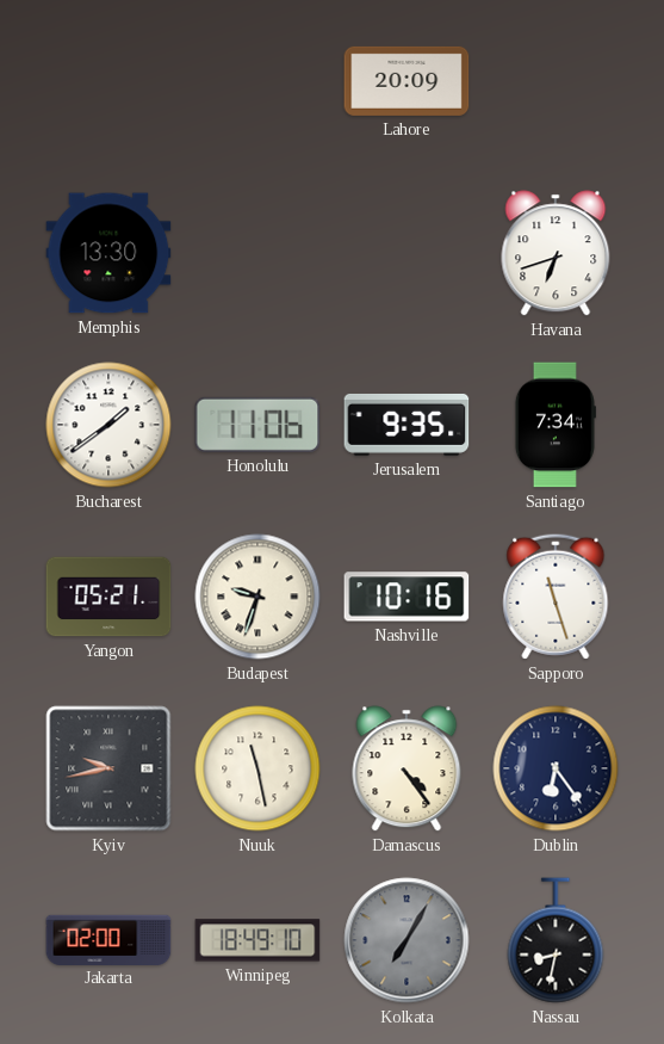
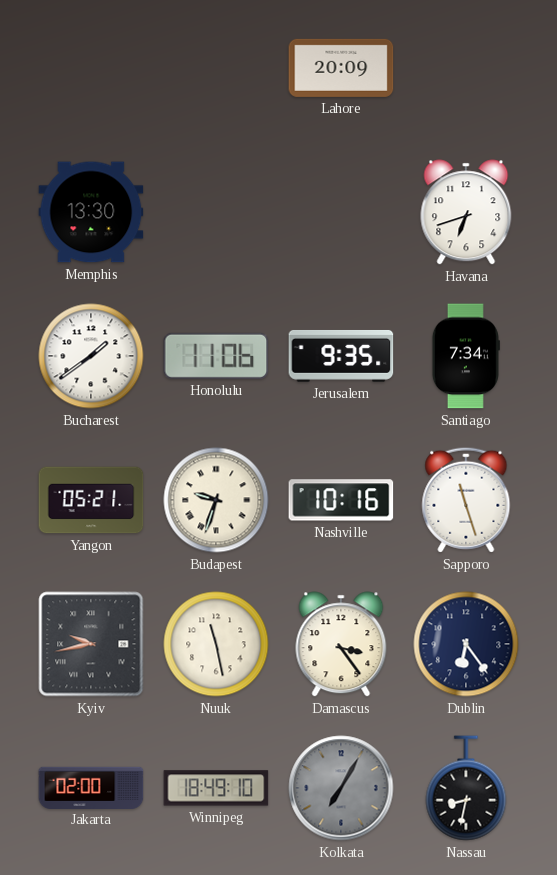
Damascus: 4:24 -> 3:24 (341, 644)
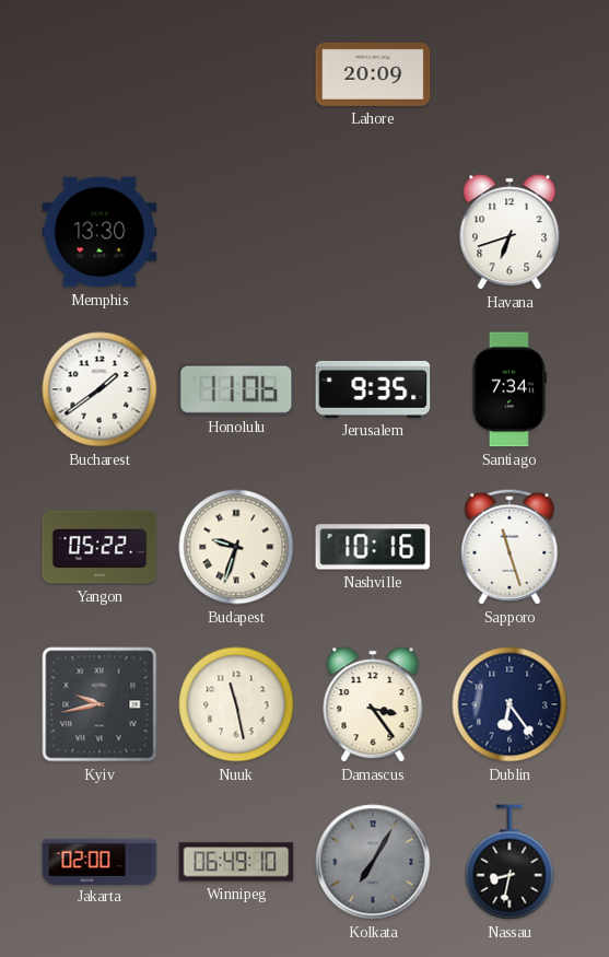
Yangon: 05:21 -> 05:22 (99, 547)
Winnipeg: 18:49 -> 06:49 (236, 862)
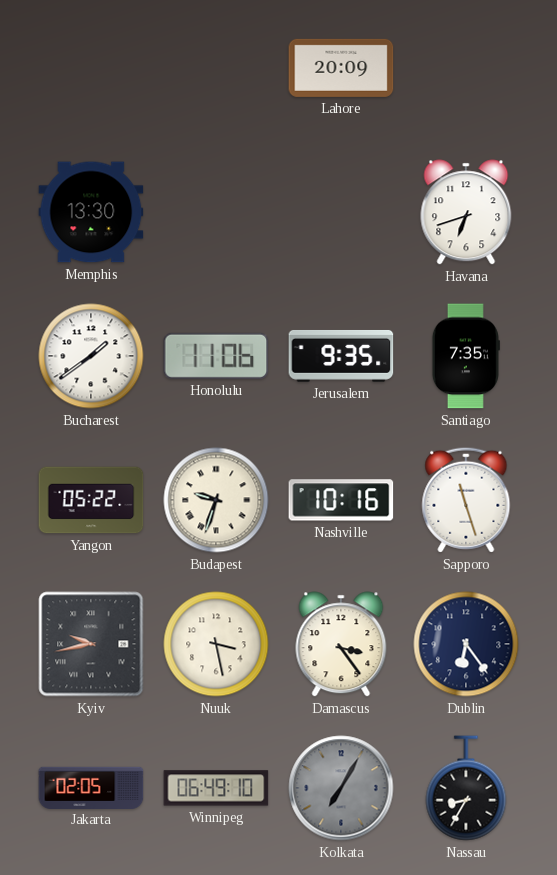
Santiago: 7:34 -> 7:35 (465, 356)
Nuuk: 11:28 -> 3:28 (216, 644)
Jakarta: 02:00 -> 02:05 (91, 787)
Nassau: 8:32 -> 8:35 (466, 788)
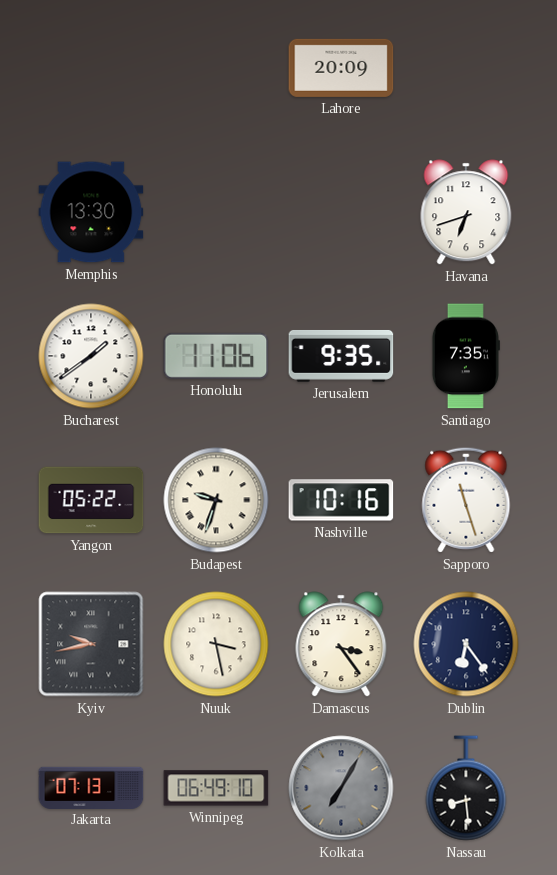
Jakarta: 02:05 -> 07:13 (91, 787)
Nassau: 8:35 -> 8:29 (466, 788)
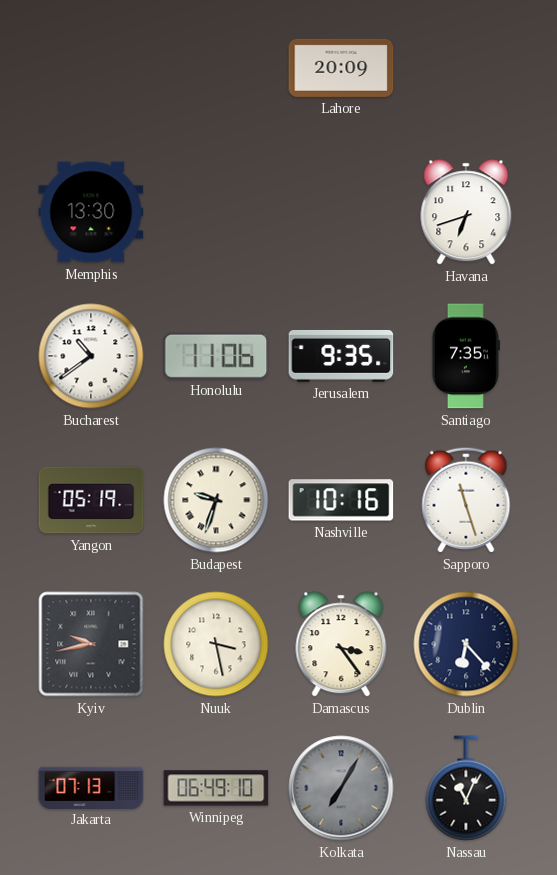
Bucharest: 1:39 -> 10:39 (91, 356)
Yangon: 05:22 -> 05:19 (91, 500)
Dublin: 6:24 -> 6:23 (466, 644)
Nassau: 8:29 -> 11:04 (466, 788)
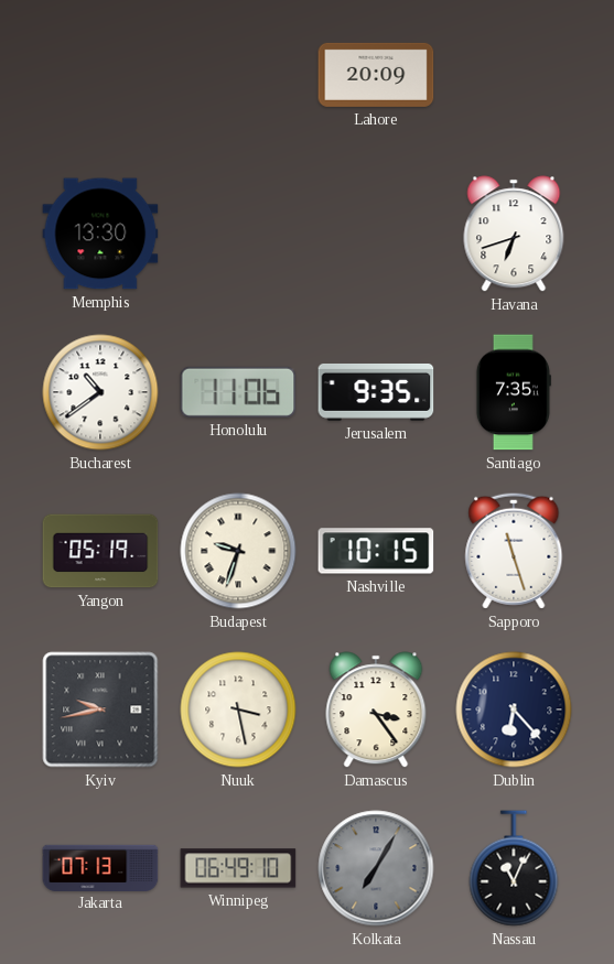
Nashville: 10:16 -> 10:15 (376, 551)
